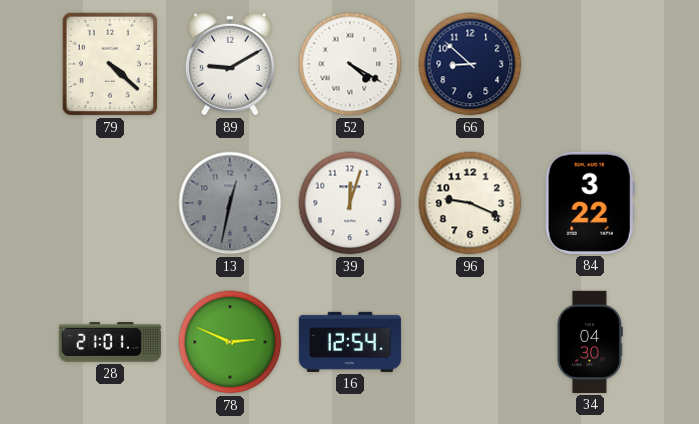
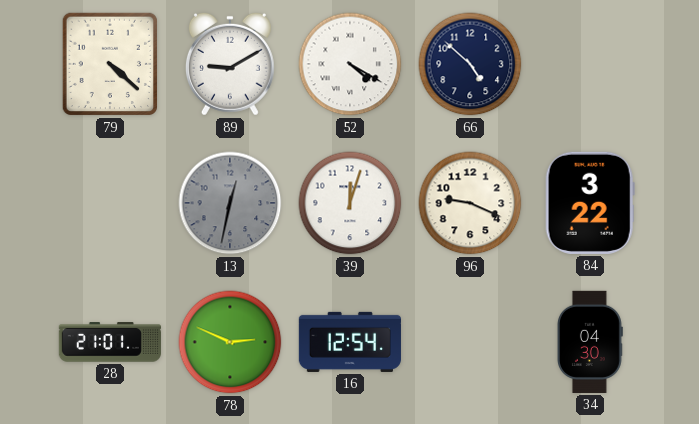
66: 8:52 -> 4:52 (470, 64)
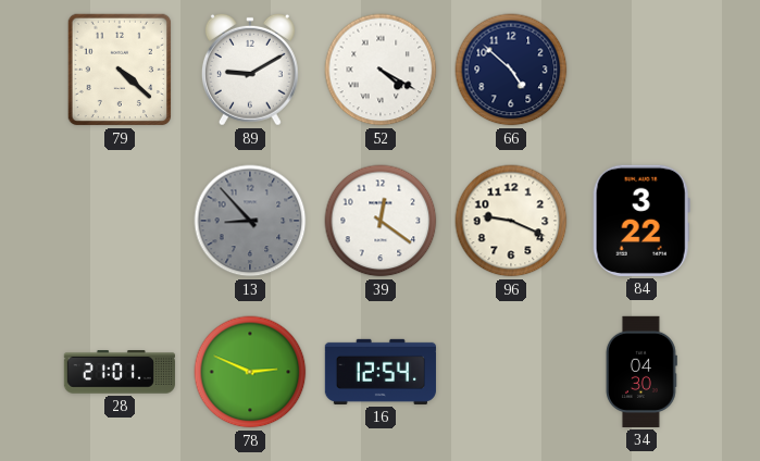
13: 12:32 -> 8:53 (250, 221)
39: 12:03 -> 12:21 (381, 221)
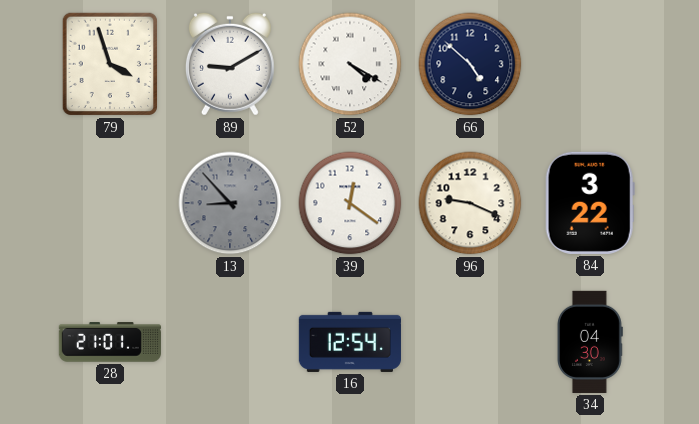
79: 4:22 -> 3:57 (109, 64)
78: 2:49 -> none (250, 372)
